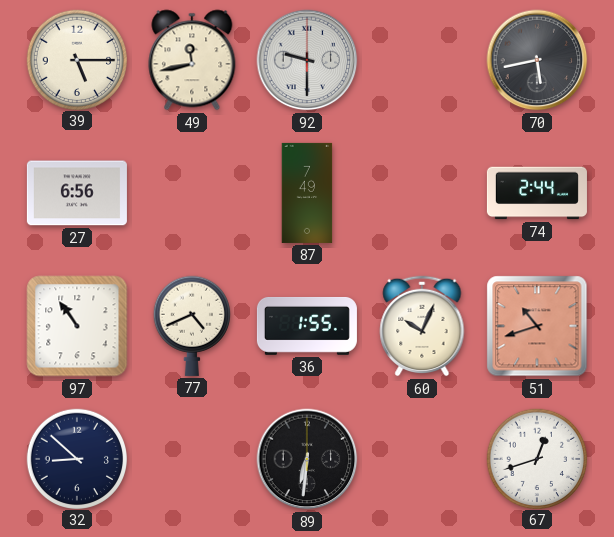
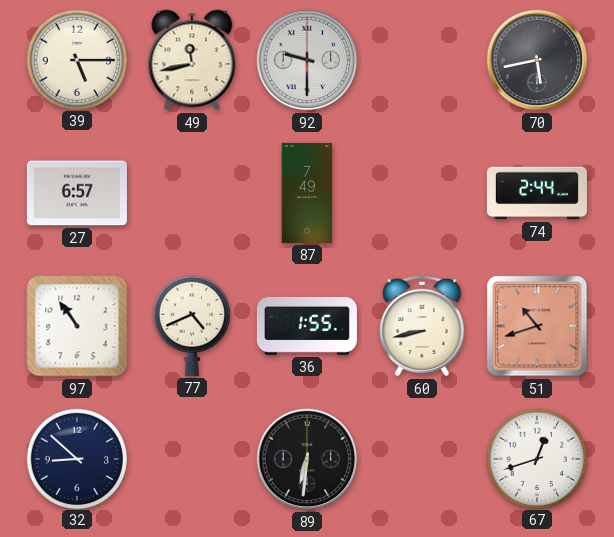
27: 6:56 -> 6:57 (77, 193)
60: 10:04 -> 8:43 (422, 326)
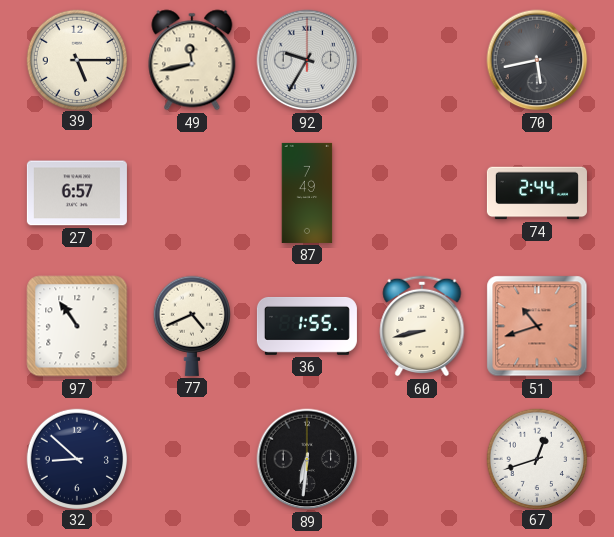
92: 9:30 -> 9:35 (307, 60)
